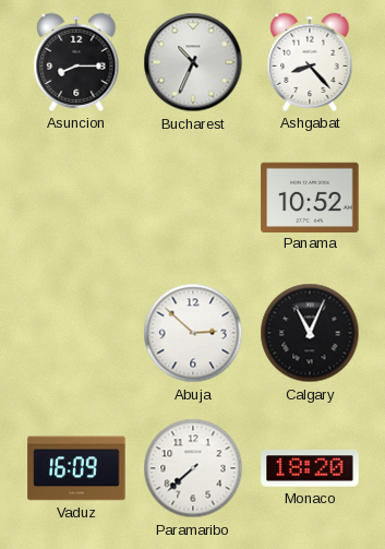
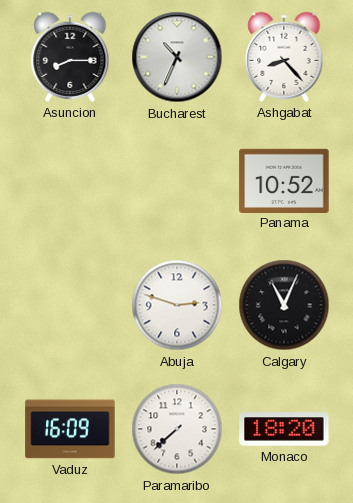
Abuja: 2:52 -> 2:48 (177, 305)
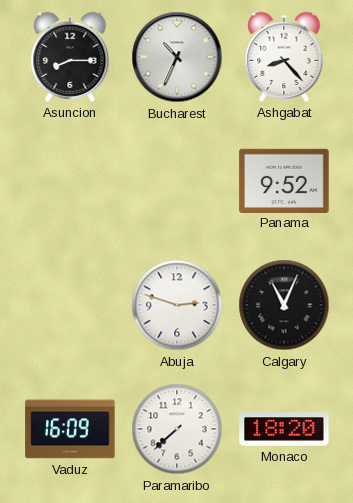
Panama: 10:52 -> 9:52 (284, 180)
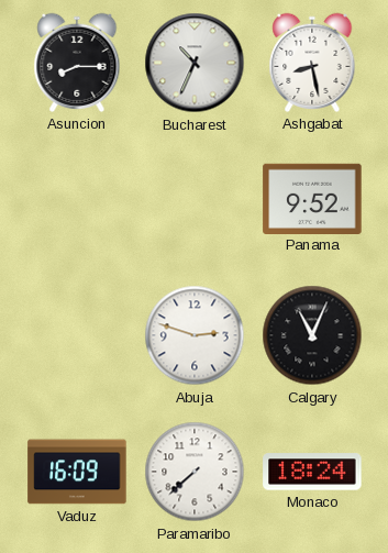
Ashgabat: 8:23 -> 8:28 (312, 63)
Monaco: 18:20 -> 18:24 (312, 472)
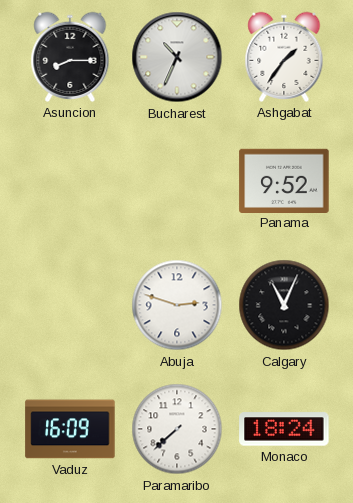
Ashgabat: 8:28 -> 1:36 (284, 57)
